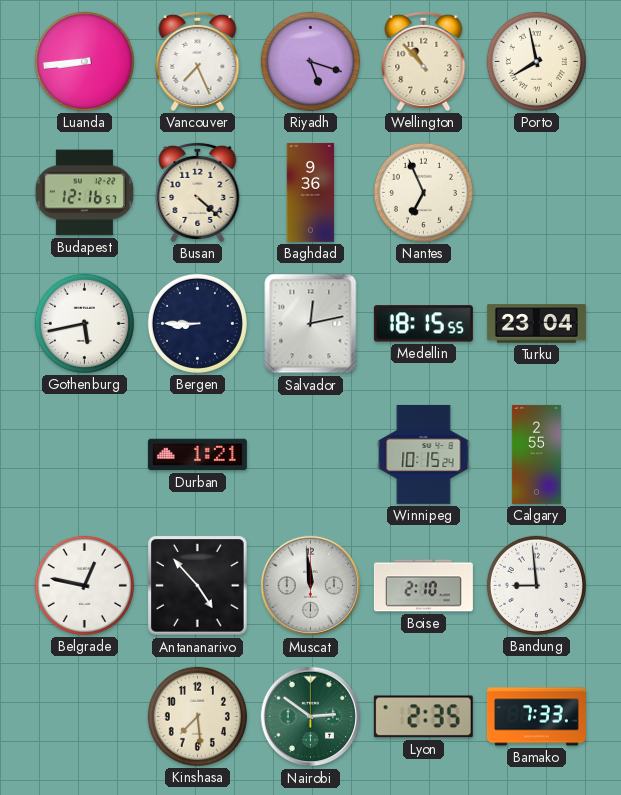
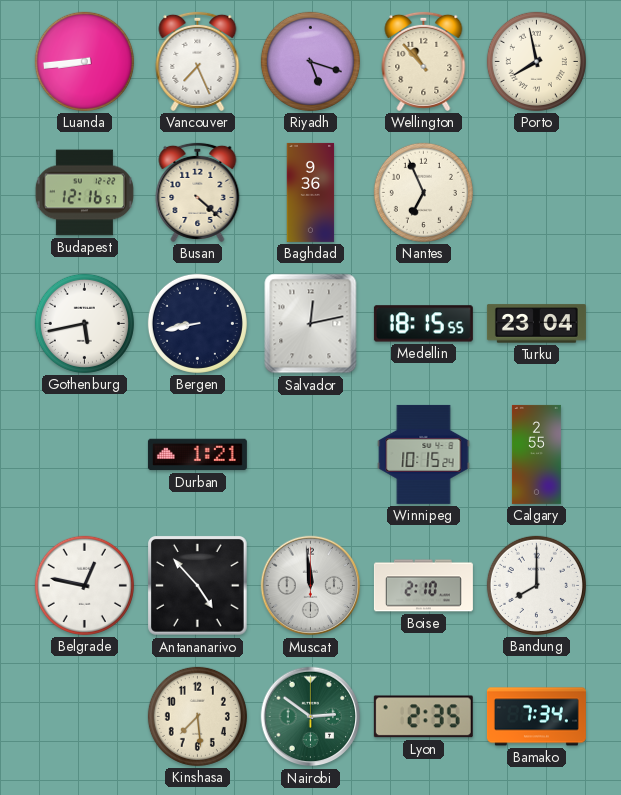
Bergen: 8:45 -> 8:43 (197, 323)
Bandung: 8:59 -> 8:00 (536, 585)
Bamako: 7:33 -> 7:34 (536, 717)
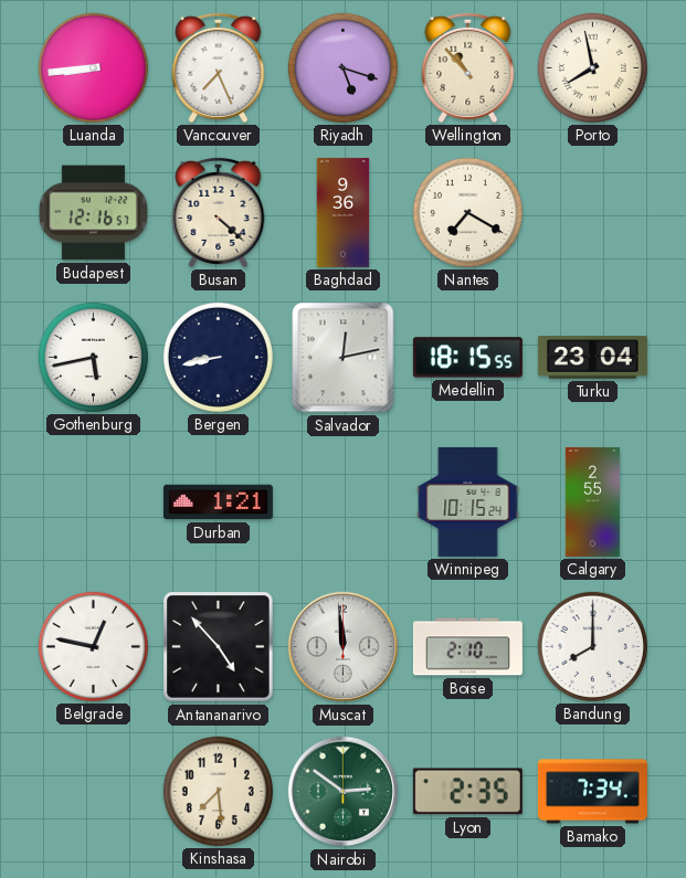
Nantes: 6:56 -> 7:20 (467, 212)
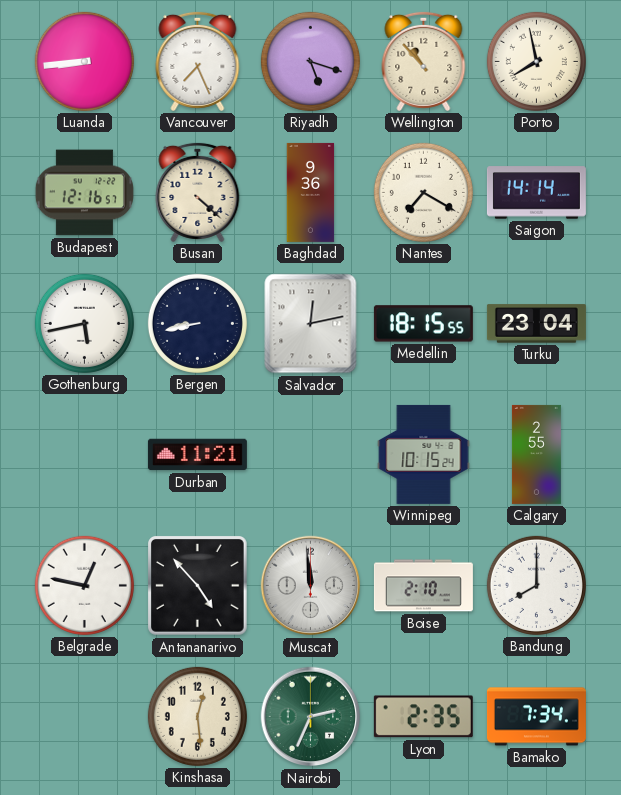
Saigon: none -> 14:14 (536, 193)
Durban: 1:21 -> 11:21 (197, 455)
Kinshasa: 7:29 -> 12:29 (197, 716)
Nairobi: 2:51 -> 2:34 (311, 717)
